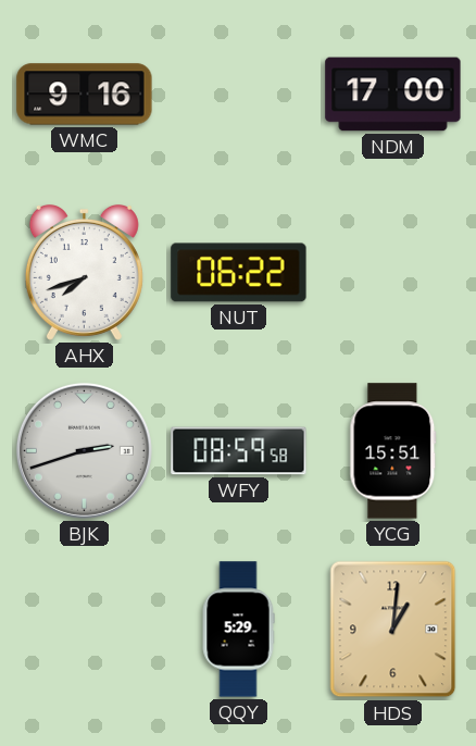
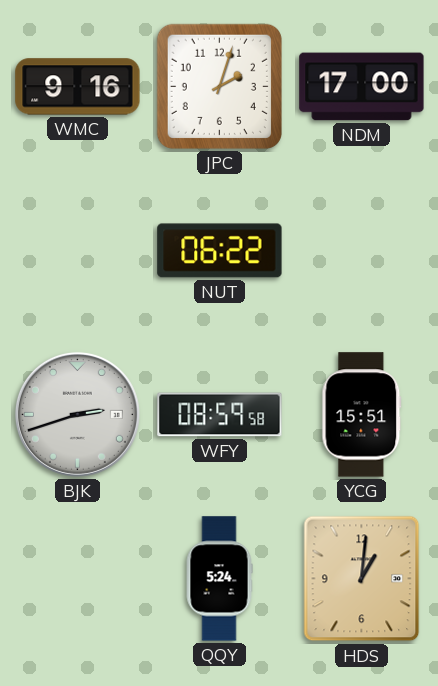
JPC: none -> 2:03 (219, 86)
AHX: 7:42 -> none (84, 272)
QQY: 5:29 -> 5:24 (219, 579)
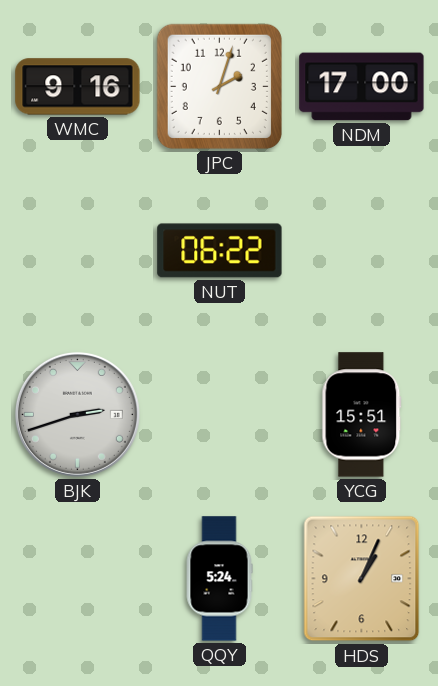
WFY: 08:59 -> none (220, 415)
HDS: 1:01 -> 1:04 (362, 579)
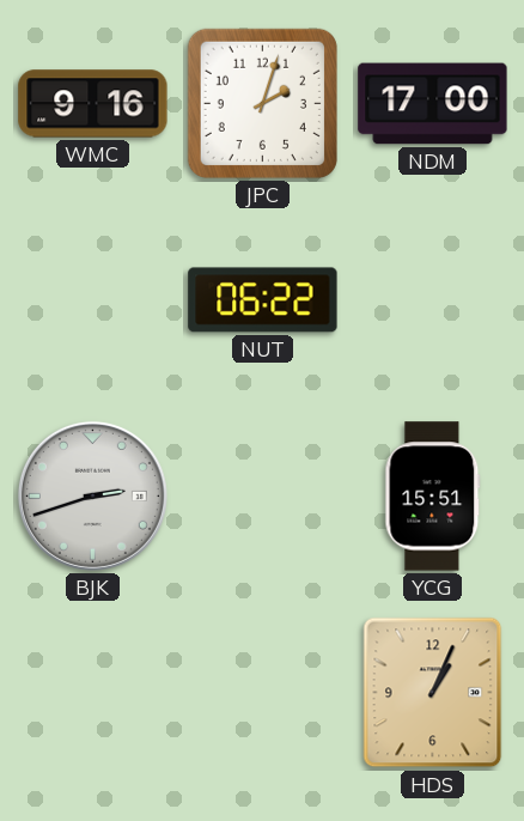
QQY: 5:24 -> none (219, 579)
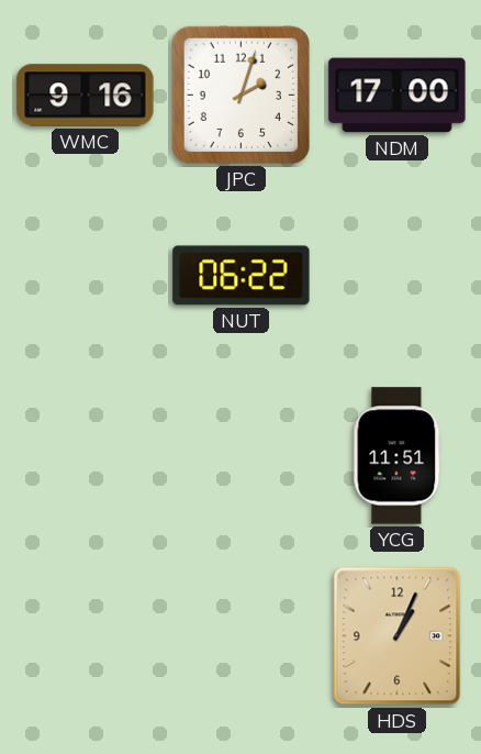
BJK: 2:42 -> none (92, 495)
YCG: 15:51 -> 11:51 (398, 456)
